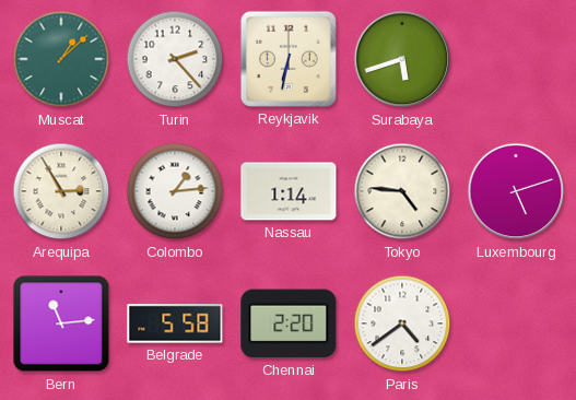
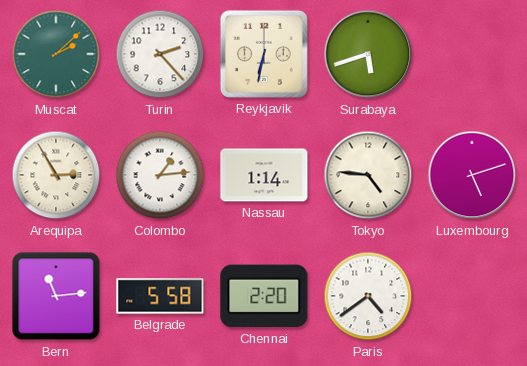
Muscat: 1:08 -> 2:08 (56, 54)
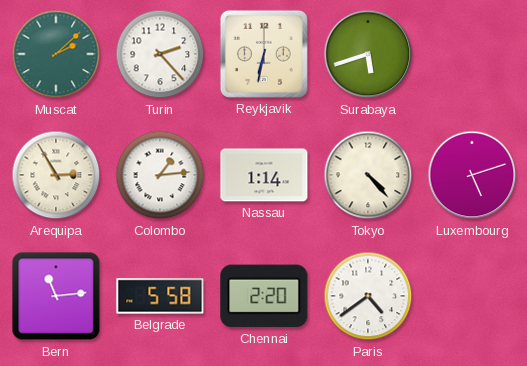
Tokyo: 4:46 -> 4:23 (368, 175)
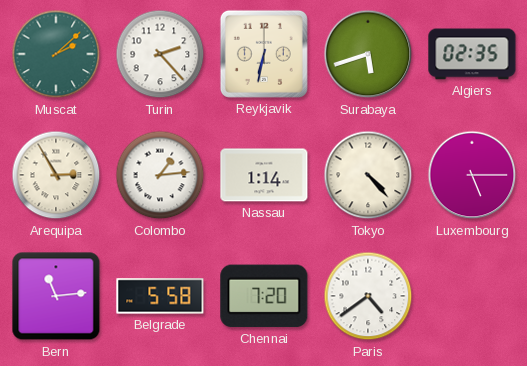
Algiers: none -> 02:35 (472, 54)
Luxembourg: 5:12 -> 5:15 (472, 175)
Chennai: 2:20 -> 7:20 (264, 296)
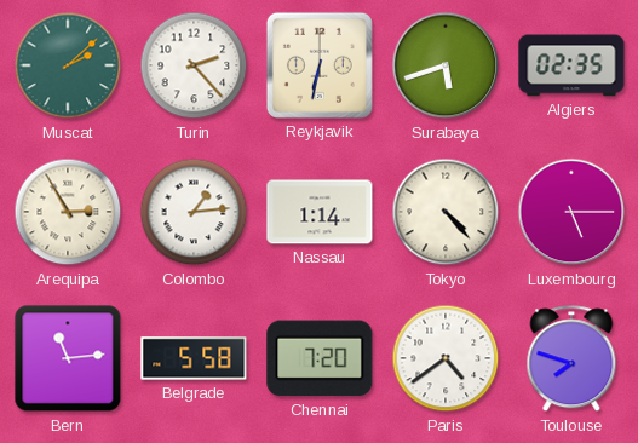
Toulouse: none -> 7:48 (571, 359)
